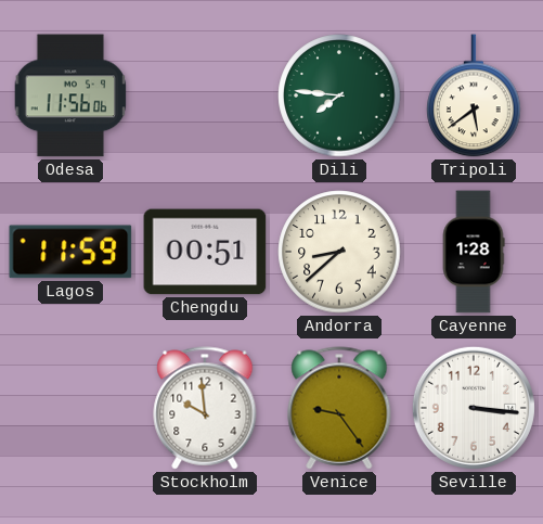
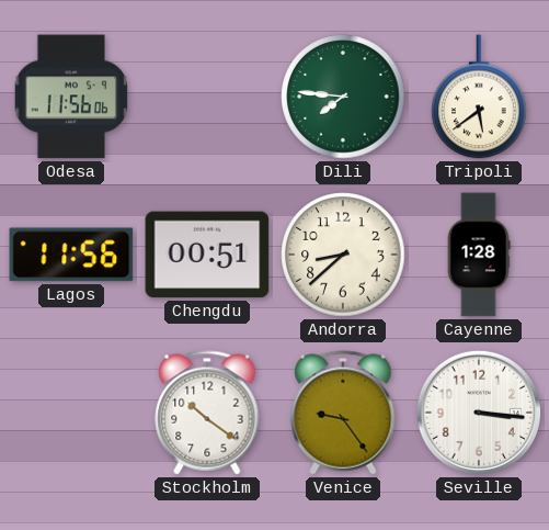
Lagos: 11:59 -> 11:56 (71, 255)
Stockholm: 9:59 -> 10:21 (207, 413)
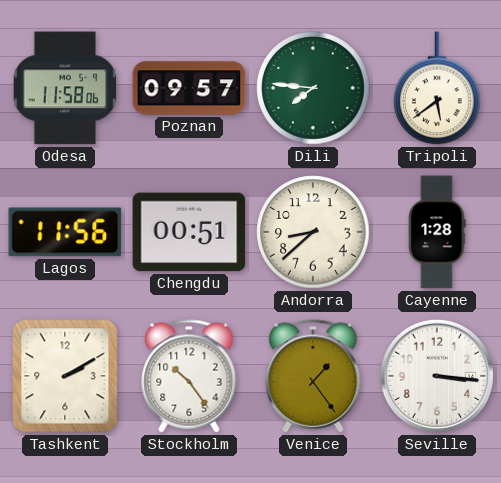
Odesa: 11:56 -> 11:58 (65, 88)
Poznan: none -> 09:57 (189, 88)
Tashkent: none -> 2:10 (65, 376)
Stockholm: 10:21 -> 10:24 (189, 376)
Venice: 9:24 -> 1:24 (313, 376)
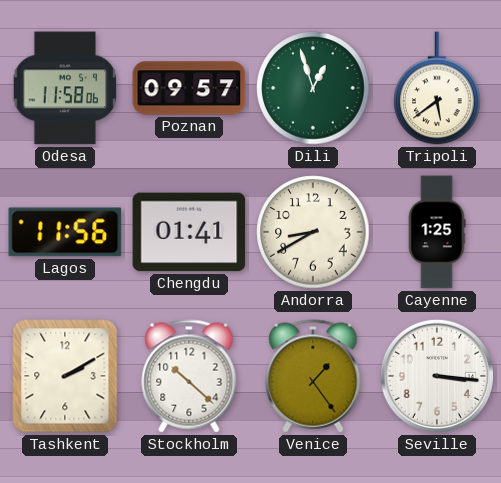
Dili: 7:46 -> 12:57 (313, 88)
Chengdu: 00:51 -> 01:41 (189, 232)
Andorra: 8:38 -> 8:40 (313, 232)
Cayenne: 1:28 -> 1:25 (437, 232)
Stockholm: 10:24 -> 10:22 (189, 376)
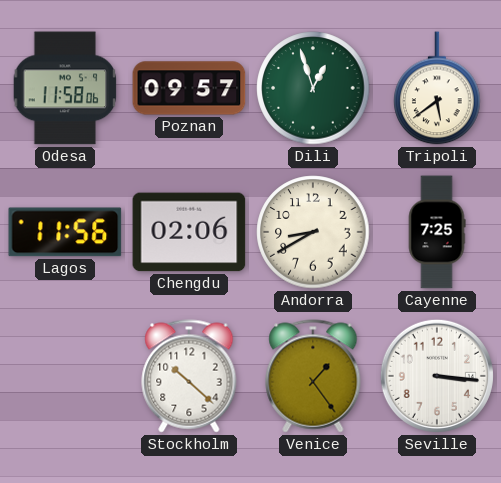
Chengdu: 01:41 -> 02:06 (189, 232)
Cayenne: 1:25 -> 7:25 (437, 232)
Tashkent: 2:10 -> none (65, 376)
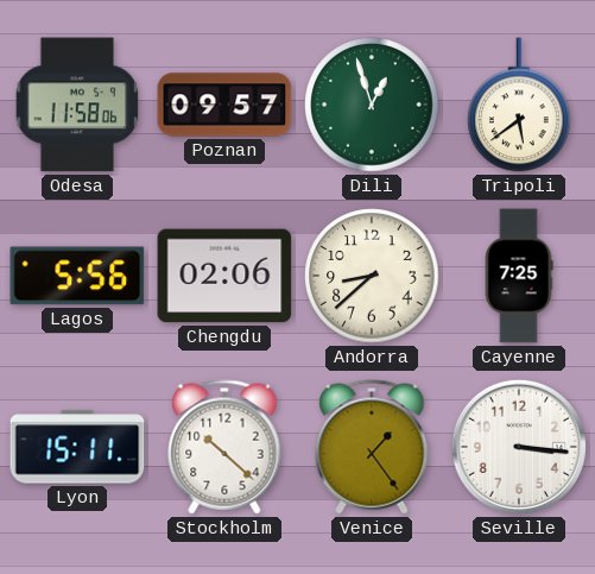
Lagos: 11:56 -> 5:56 (77, 276)
Andorra: 8:40 -> 8:38 (372, 276)
Lyon: none -> 15:11 (77, 447)
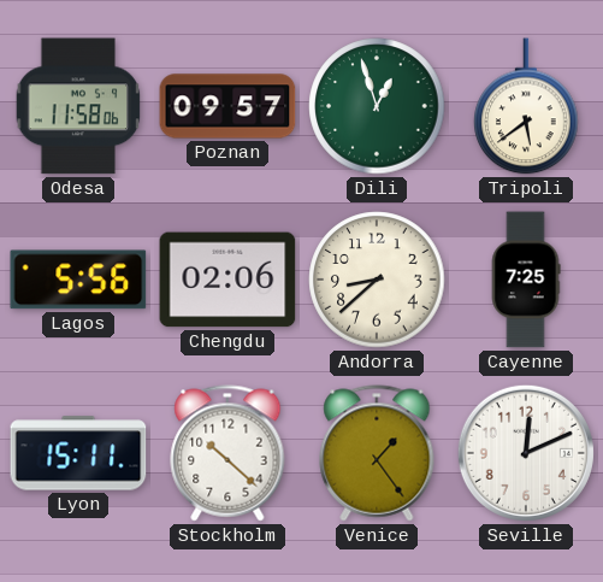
Seville: 3:16 -> 12:11 (526, 453)
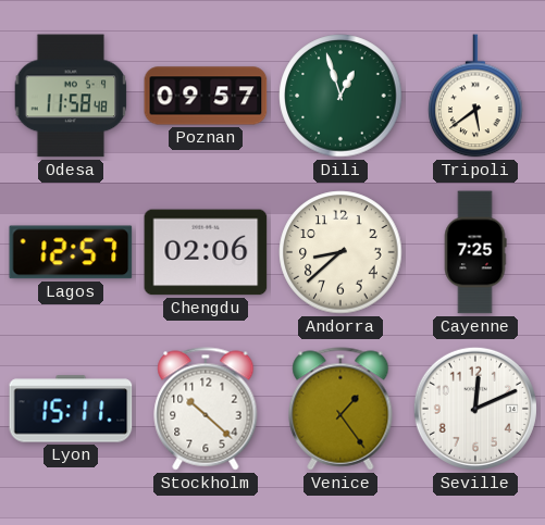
Odesa: 11:58:06 -> 11:58:48 (71, 96)
Lagos: 5:56 -> 12:57 (71, 252)
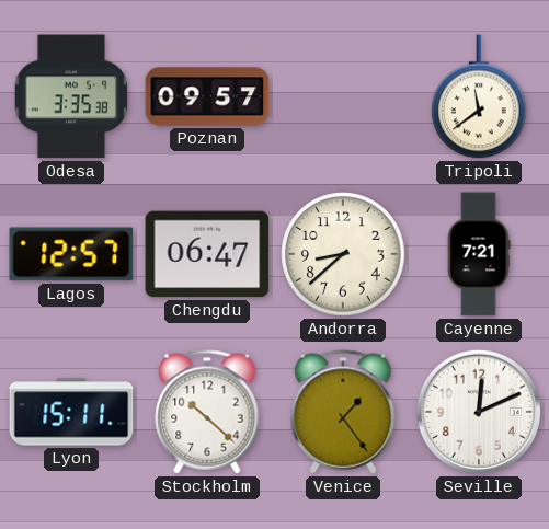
Odesa: 11:58 -> 3:35 (71, 96)
Dili: 12:57 -> none (340, 96)
Tripoli: 5:39 -> 11:39 (479, 96)
Chengdu: 02:06 -> 06:47 (207, 254)
Cayenne: 7:25 -> 7:21 (479, 254)
